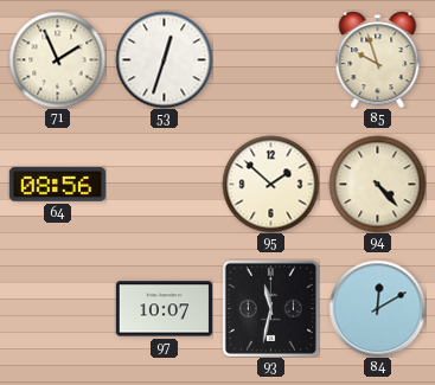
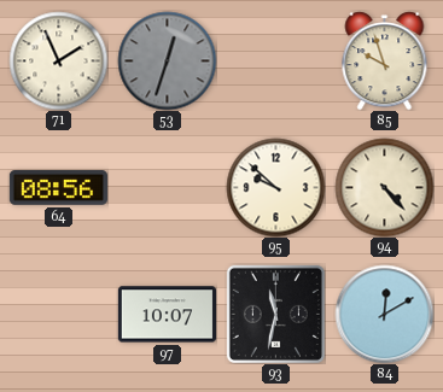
53 dial: white -> grey (167, 60)
95: 1:52 -> 9:52 (275, 187)
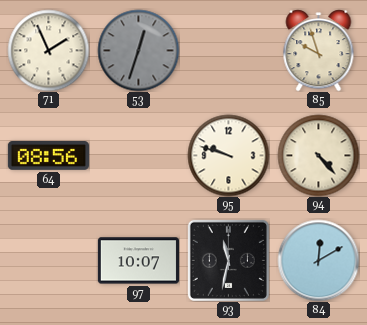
95: 9:52 -> 9:48 (228, 155)
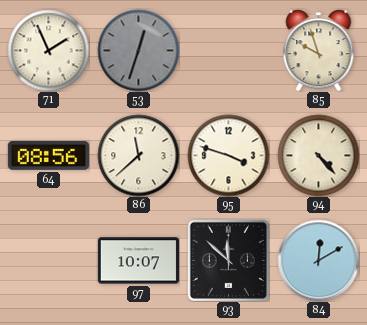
86: none -> 11:38 (138, 155)
95: 9:48 -> 3:48 (228, 155)
93: 11:32 -> 11:52 (228, 260)
